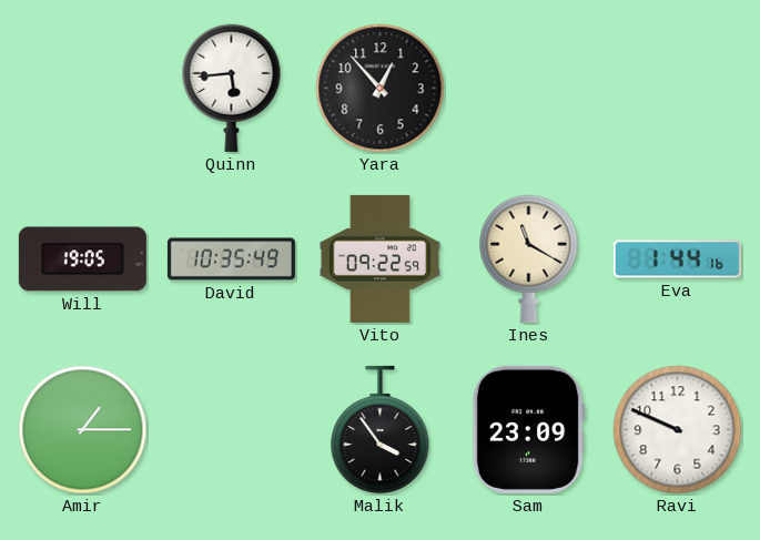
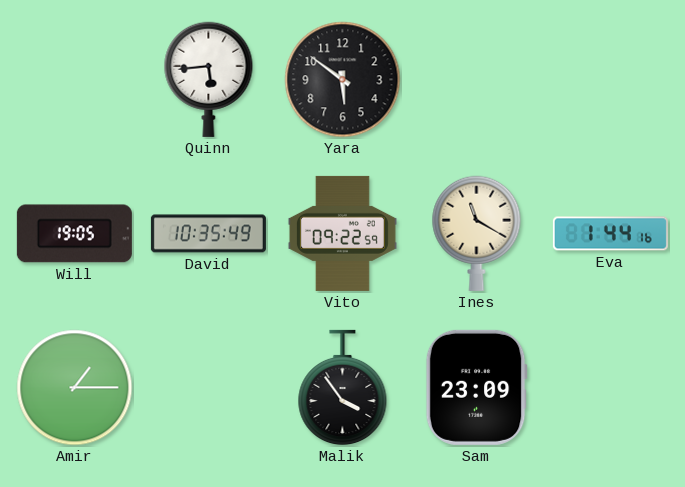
Yara: 12:53 -> 5:51 (343, 80)
Ravi: 9:49 -> none (678, 430)
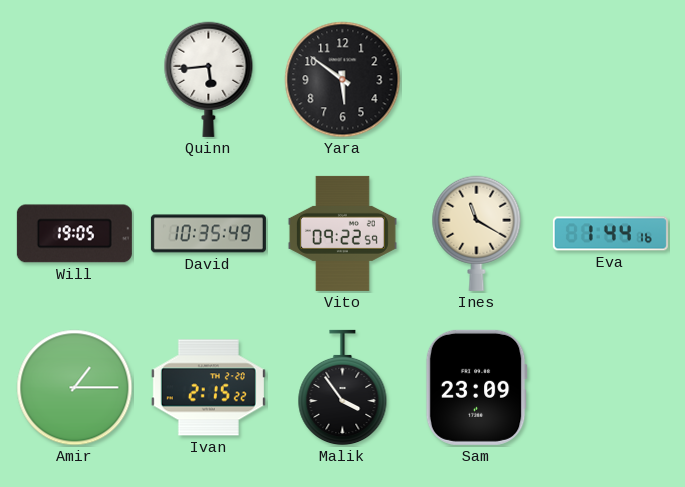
Ivan: none -> 2:15 (208, 388)
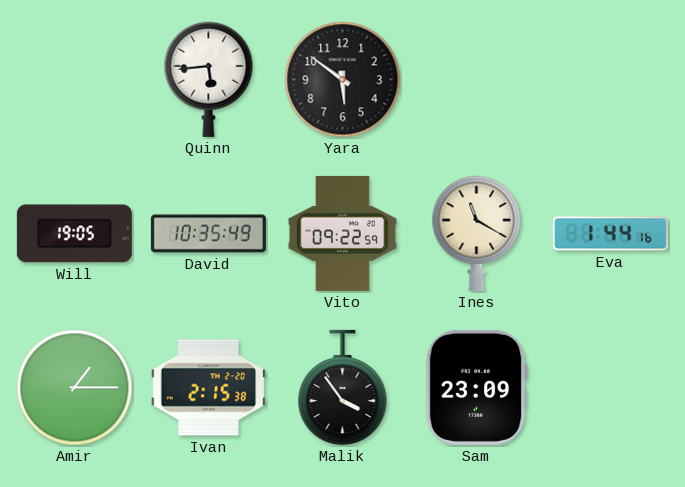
Ivan: 2:15:22 -> 2:15:38 (208, 388)
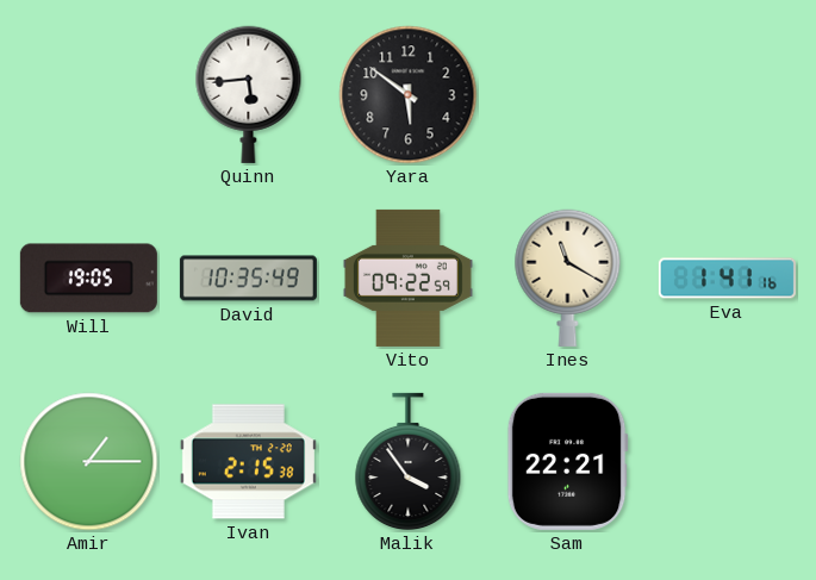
Eva: 1:44 -> 1:41 (727, 279)
Sam: 23:09 -> 22:21 (567, 461)
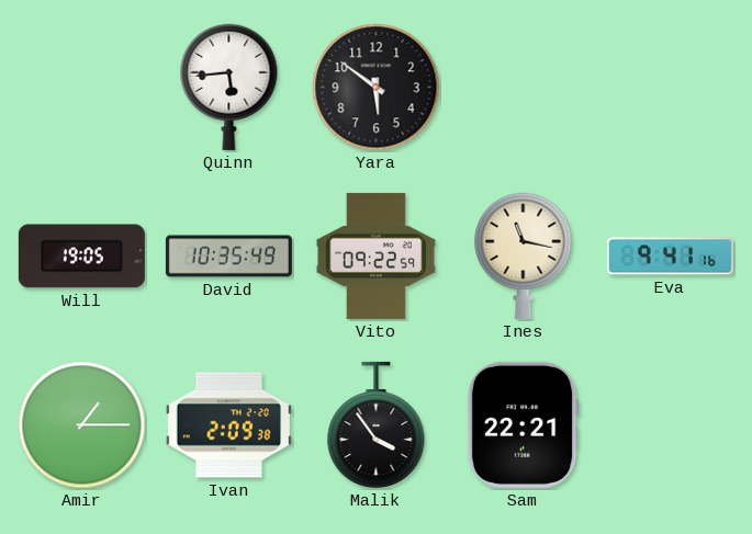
Ines: 11:20 -> 11:17 (524, 255)
Eva: 1:41 -> 9:41 (670, 257)
Ivan: 2:15 -> 2:09 (228, 425)
